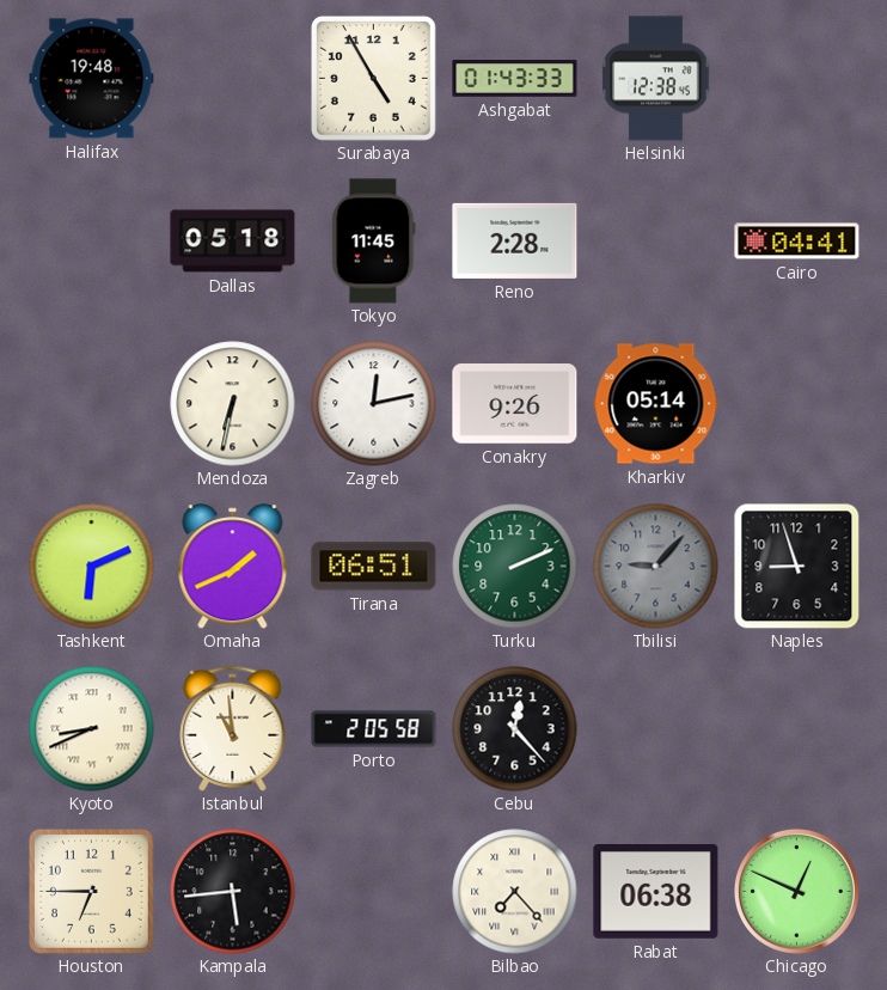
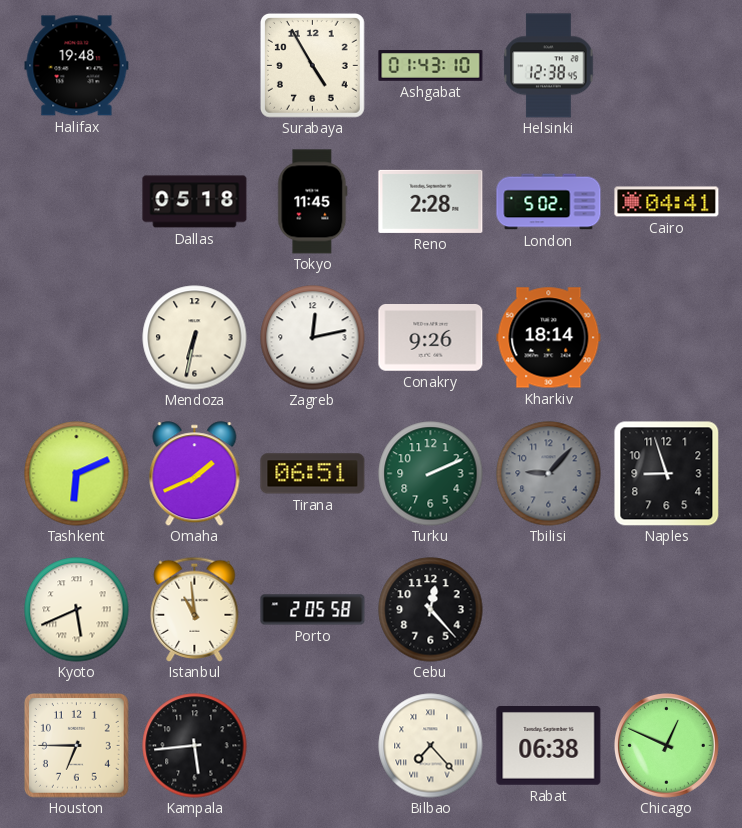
Ashgabat: 01:43:33 -> 01:43:10 (431, 66)
London: none -> 5:02 (549, 202)
Kharkiv: 05:14 -> 18:14 (549, 338)
Kyoto: 8:41 -> 5:41 (77, 610)
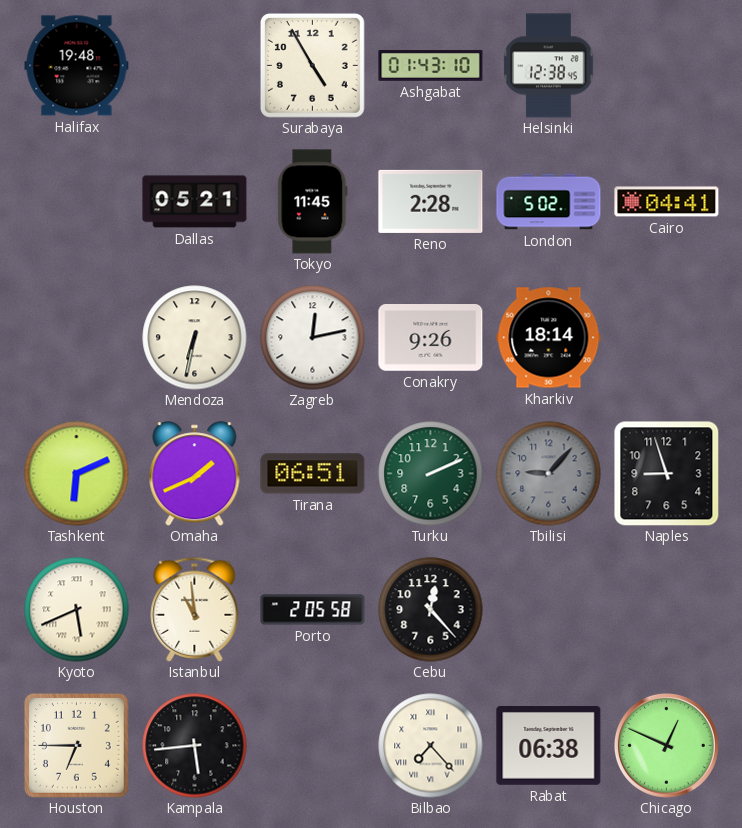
Dallas: 05:18 -> 05:21 (195, 202)
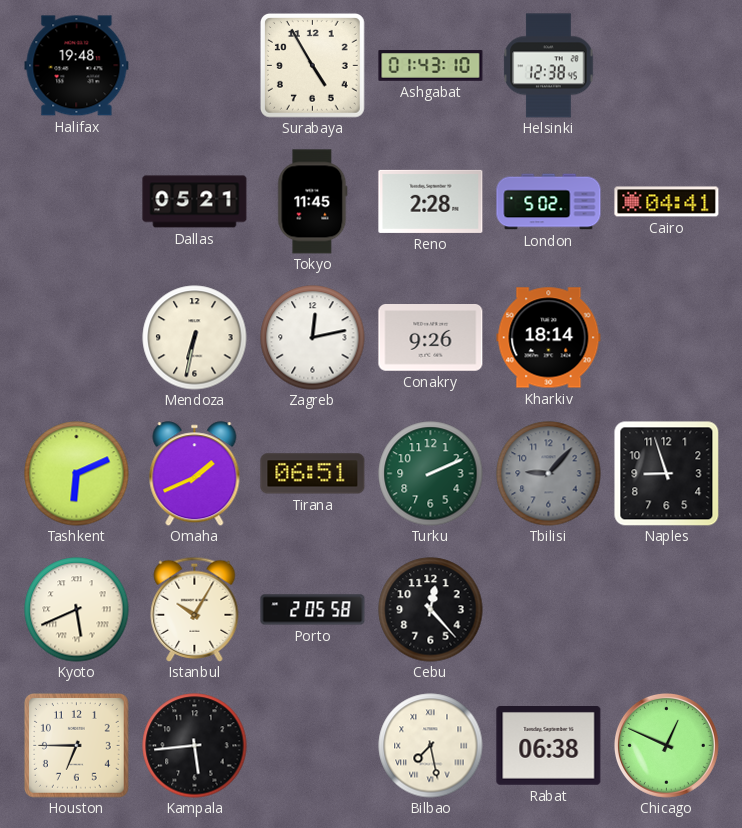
Istanbul: 10:59 -> 10:05 (195, 609)
Bilbao: 7:23 -> 7:28 (431, 746)
